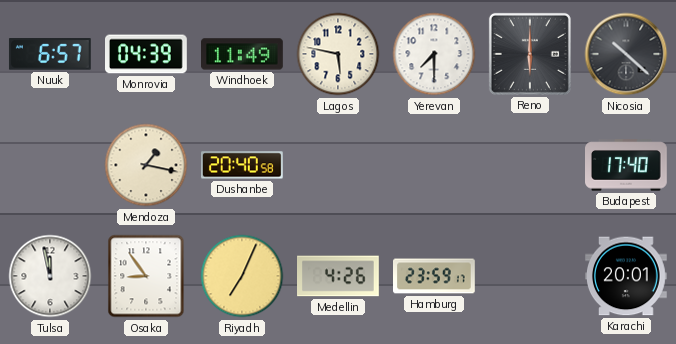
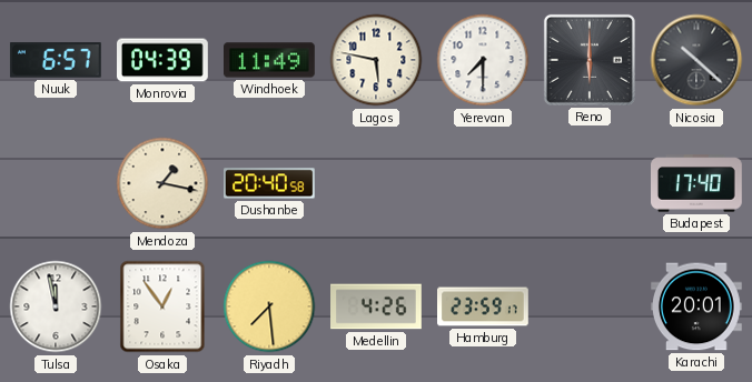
Osaka: 8:54 -> 12:54 (162, 306)
Riyadh: 7:04 -> 7:29 (269, 306)
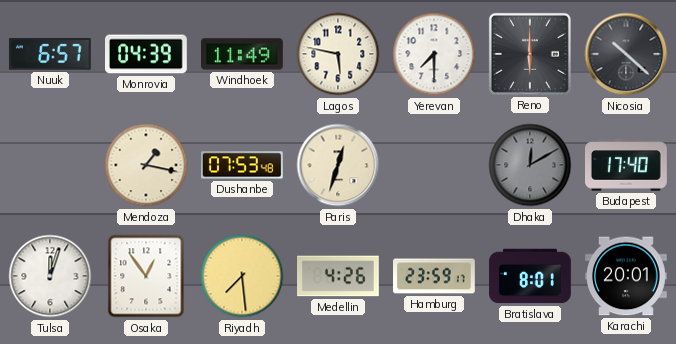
Dushanbe: 20:40 -> 07:53 (243, 165)
Paris: none -> 12:33 (338, 165)
Dhaka: none -> 12:10 (530, 165)
Tulsa: 11:58 -> 12:03 (50, 276)
Bratislava: none -> 8:01 (530, 276)
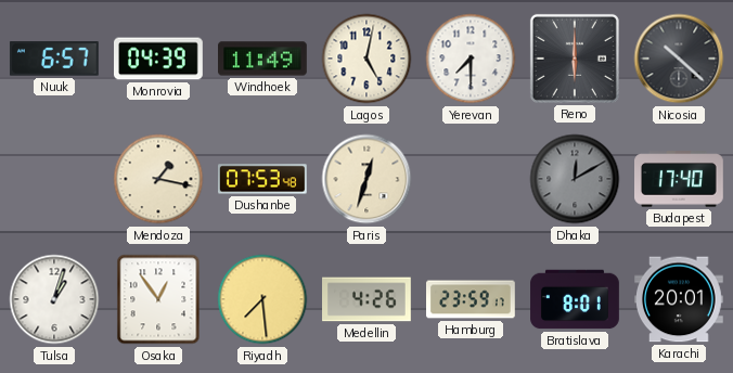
Lagos: 5:47 -> 5:02 (366, 59)
Tulsa: 12:03 -> 1:03 (54, 299)
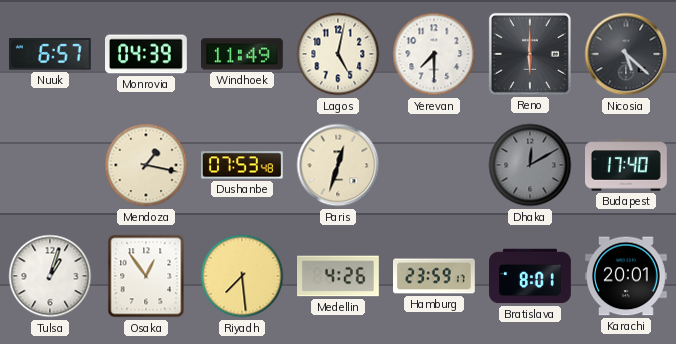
Nicosia: 10:22 -> 5:22 (626, 54)
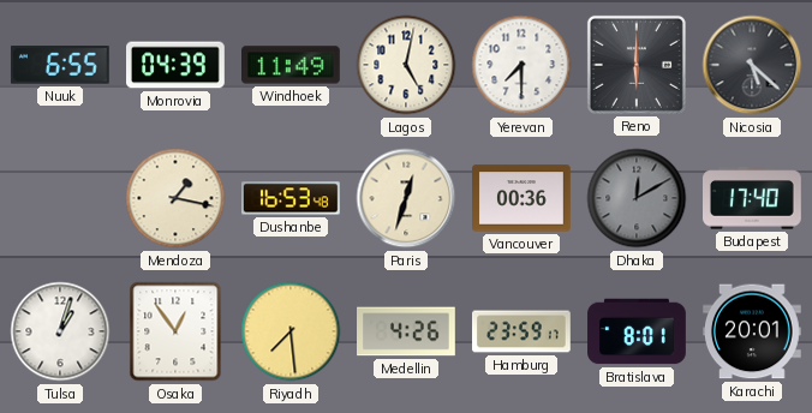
Nuuk: 6:57 -> 6:55 (60, 65)
Dushanbe: 07:53 -> 16:53 (292, 198)
Vancouver: none -> 00:36 (523, 198)
